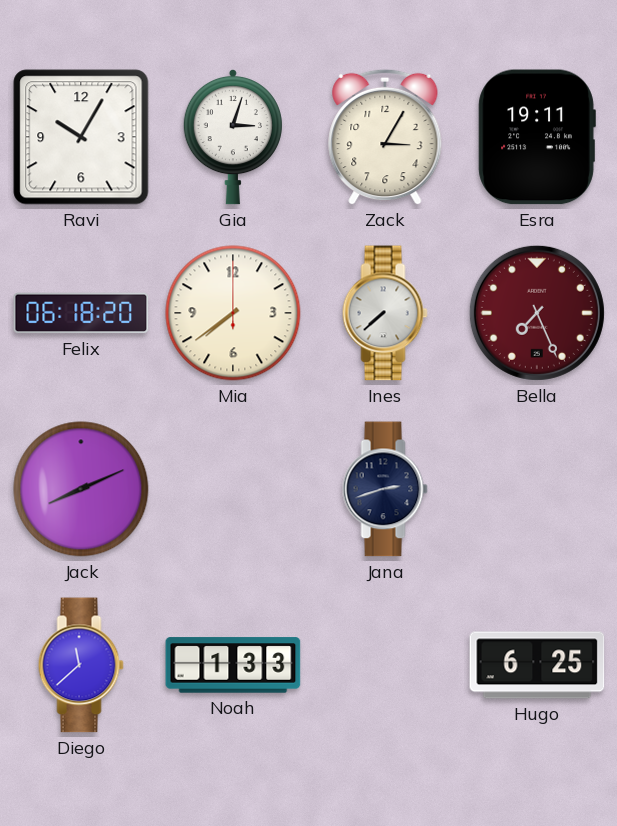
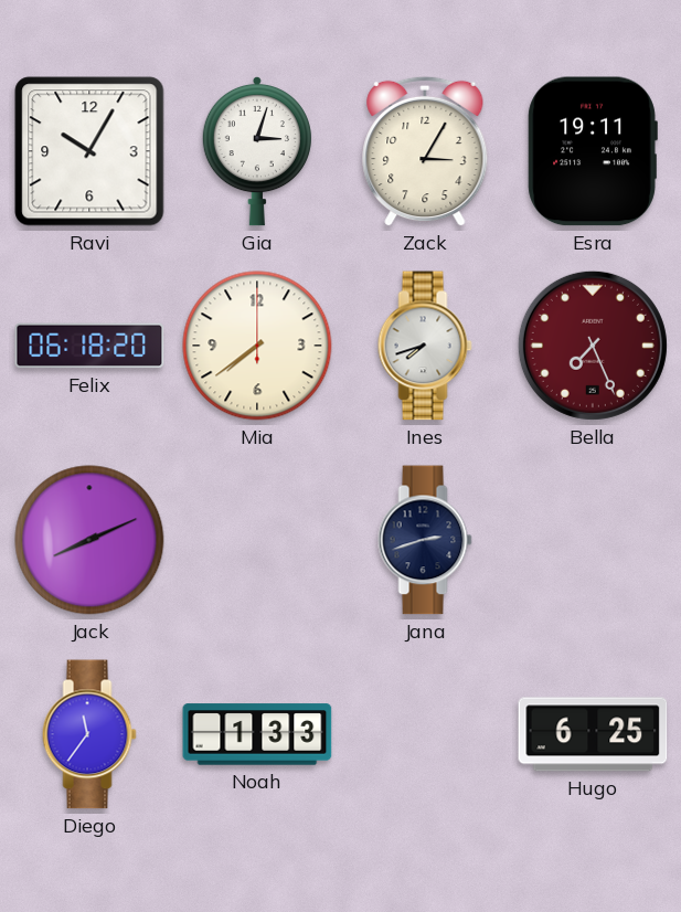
Ines: 7:38 -> 7:42 (425, 346)
Diego: 11:38 -> 11:36 (89, 734)
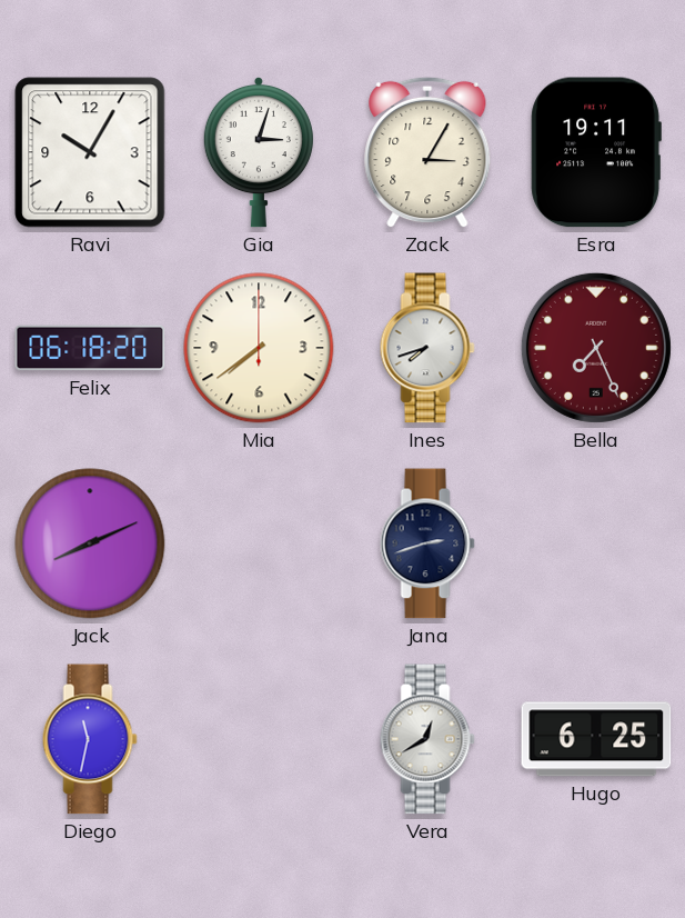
Diego: 11:36 -> 11:32 (90, 739)
Noah: 1:33 -> none (257, 734)
Vera: none -> 12:40 (427, 739)
